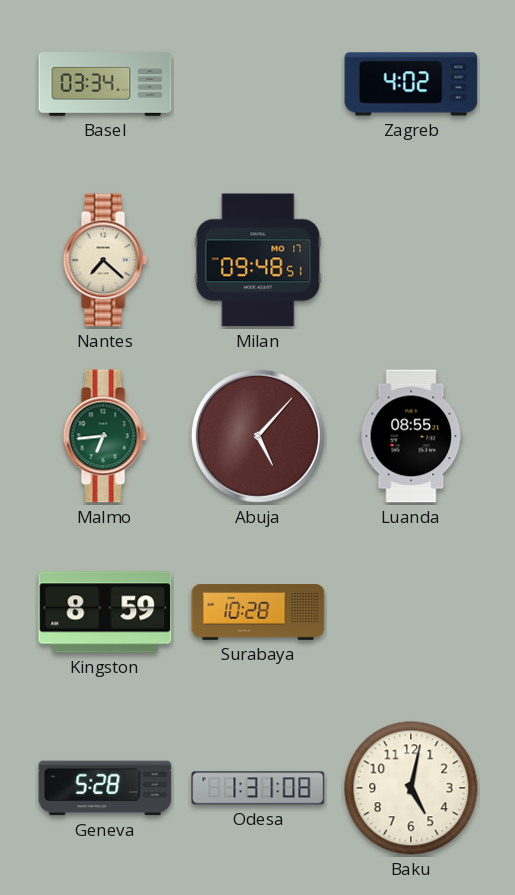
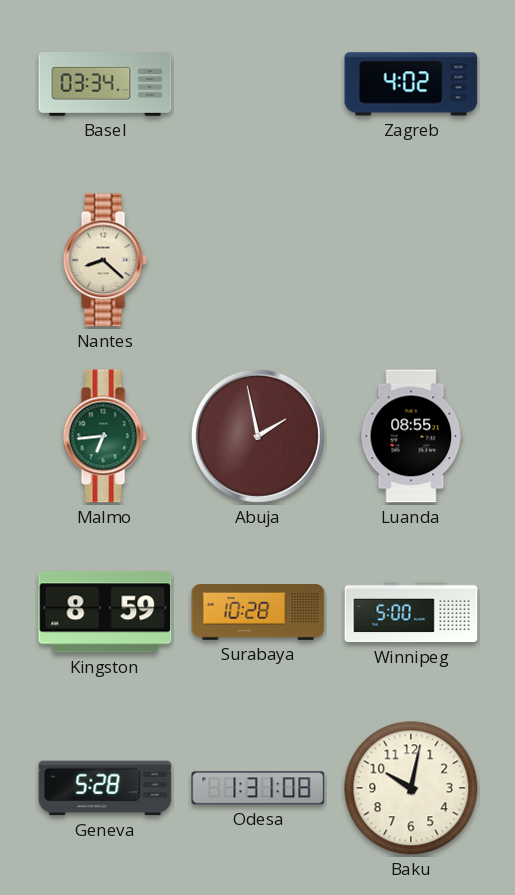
Nantes: 7:22 -> 8:22 (105, 260)
Milan: 09:48 -> none (258, 260)
Abuja: 5:07 -> 1:58 (258, 436)
Winnipeg: none -> 5:00 (411, 612)
Baku: 5:02 -> 10:02 (411, 788)
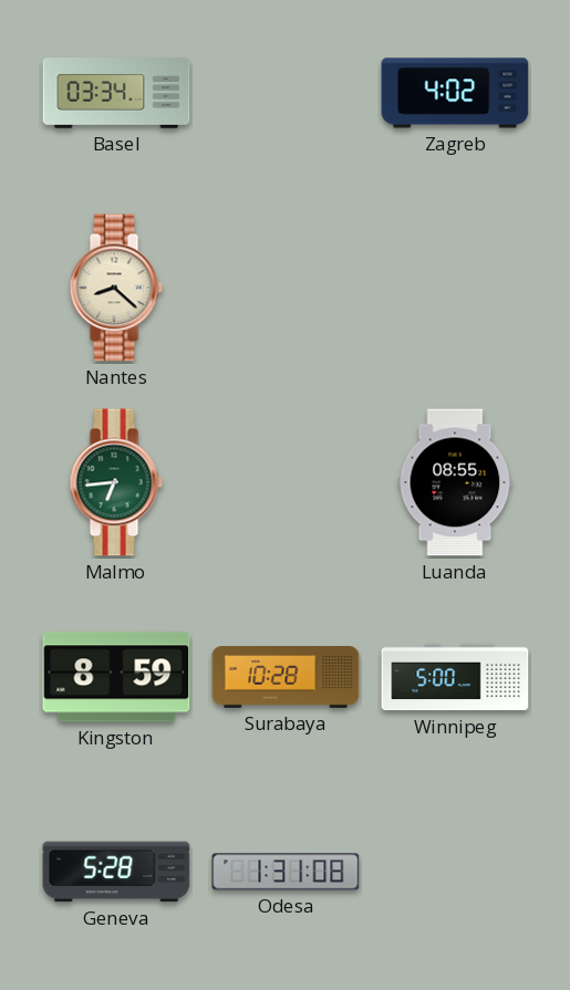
Abuja: 1:58 -> none (258, 436)
Baku: 10:02 -> none (411, 788)
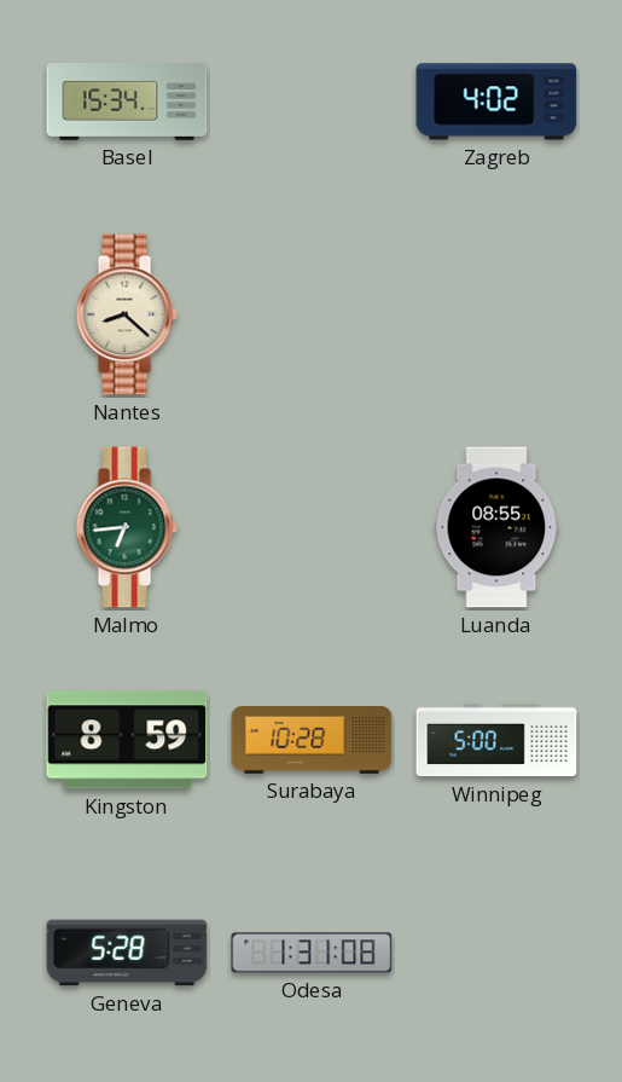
Basel: 03:34 -> 15:34 (127, 102)
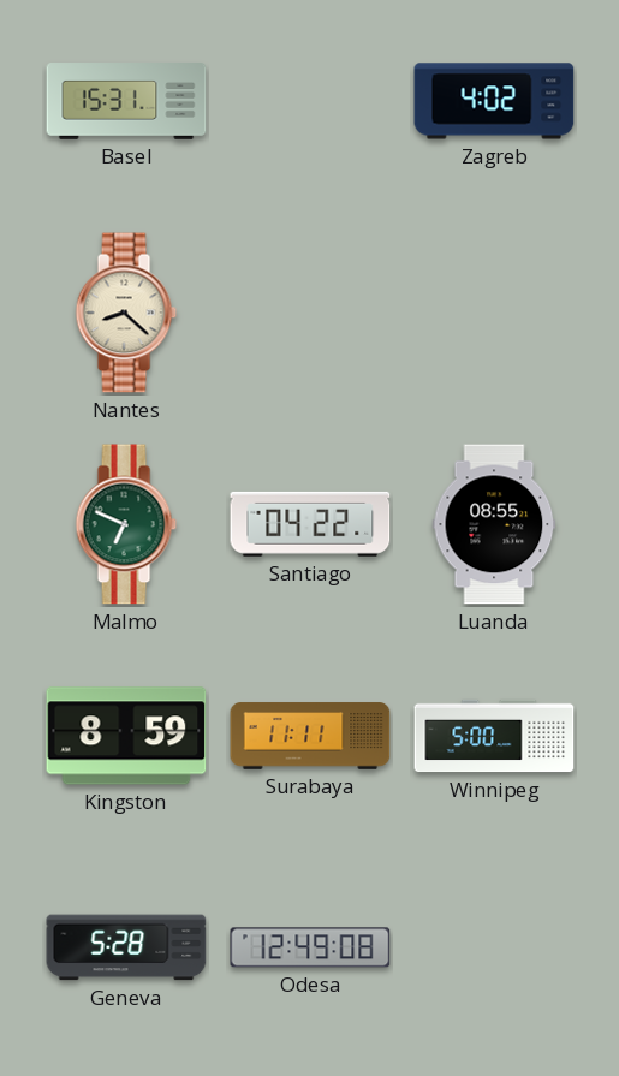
Basel: 15:34 -> 15:31 (126, 101)
Malmo: 6:44 -> 6:49 (126, 524)
Santiago: none -> 04:22 (310, 524)
Surabaya: 10:28 -> 11:11 (310, 736)
Odesa: 1:31 -> 12:49 (310, 947)
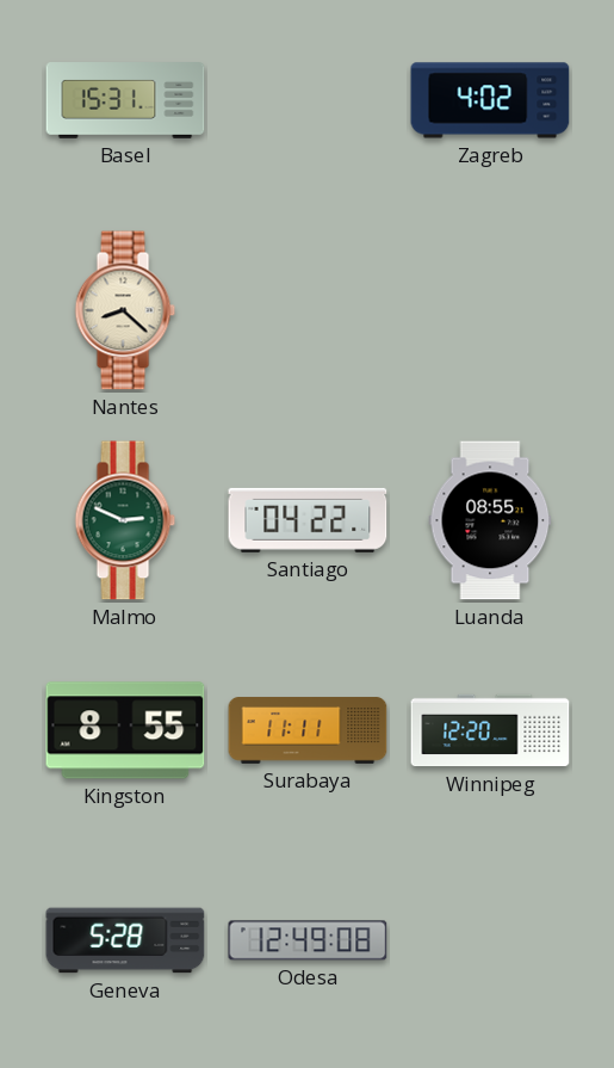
Malmo: 6:49 -> 2:49 (125, 520)
Kingston: 8:59 -> 8:55 (125, 730)
Winnipeg: 5:00 -> 12:20 (490, 730)
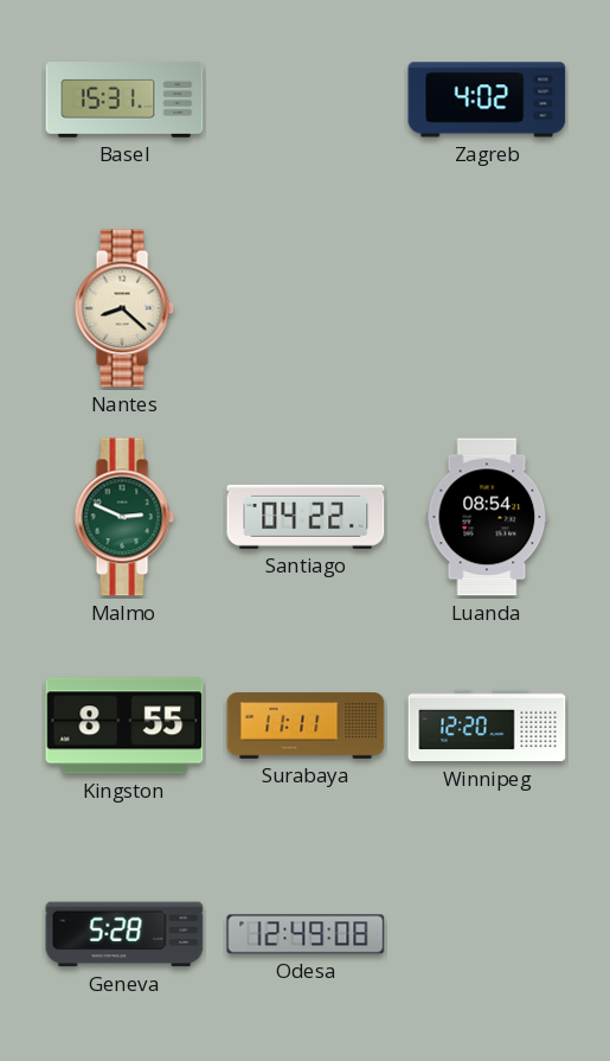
Luanda: 08:55 -> 08:54 (487, 517)
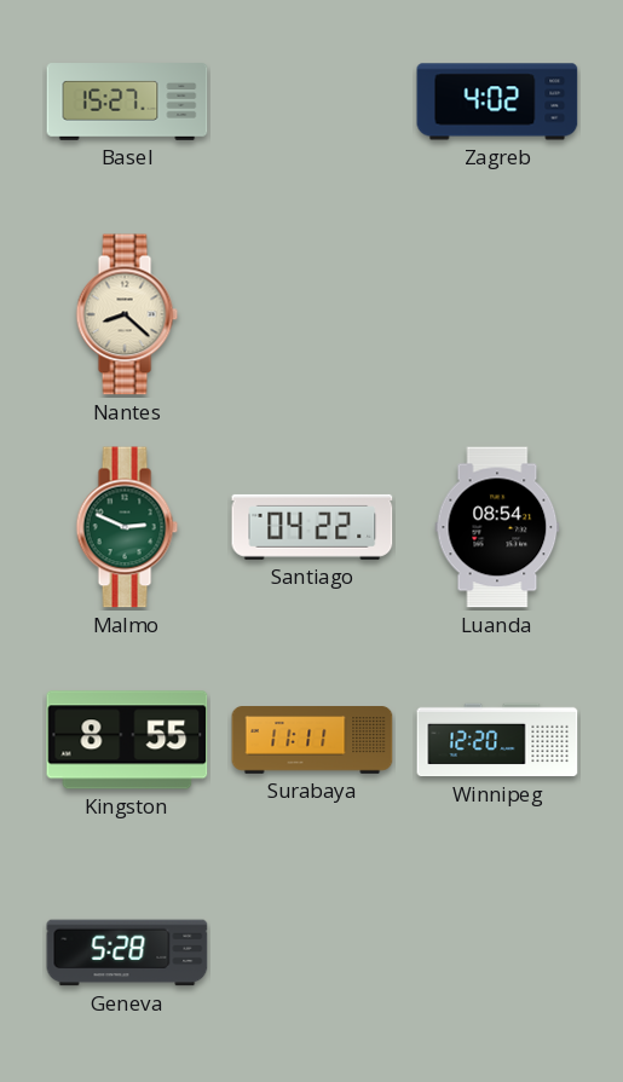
Basel: 15:31 -> 15:27 (127, 102)
Odesa: 12:49 -> none (306, 934)
